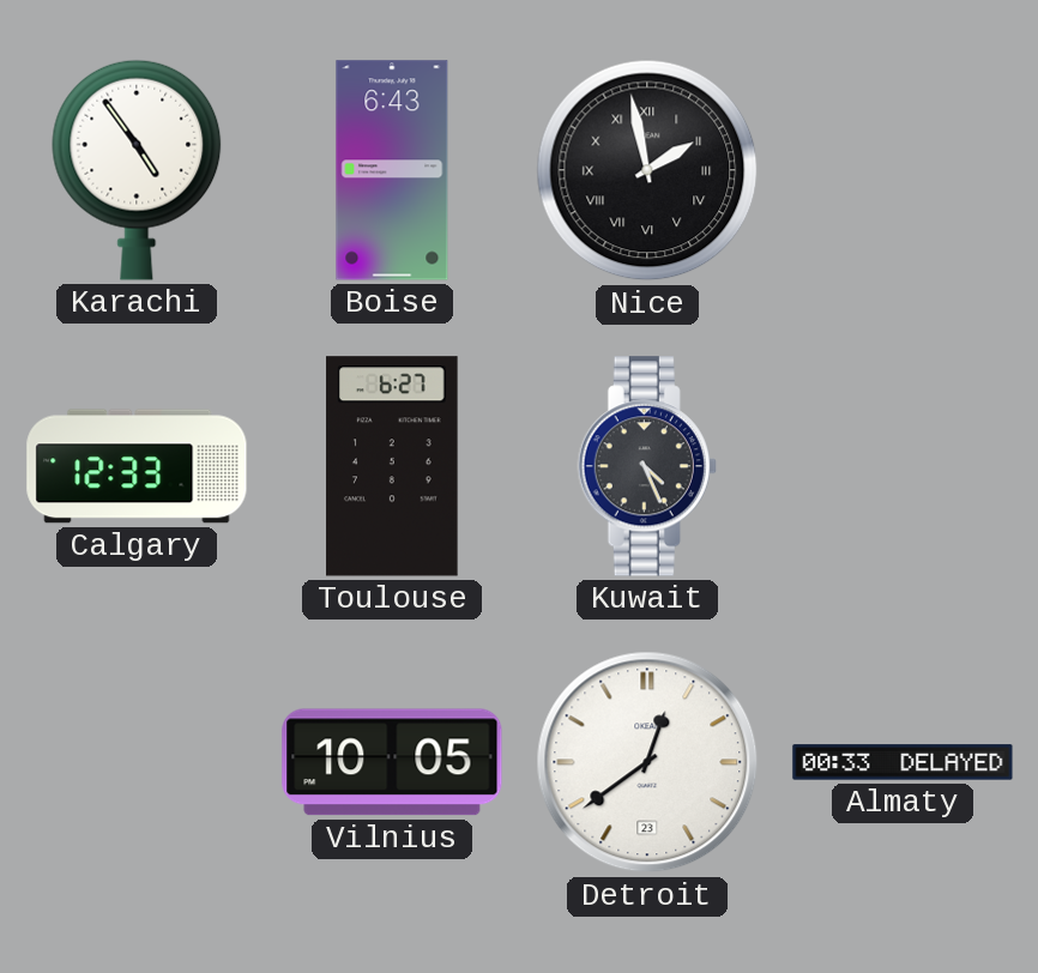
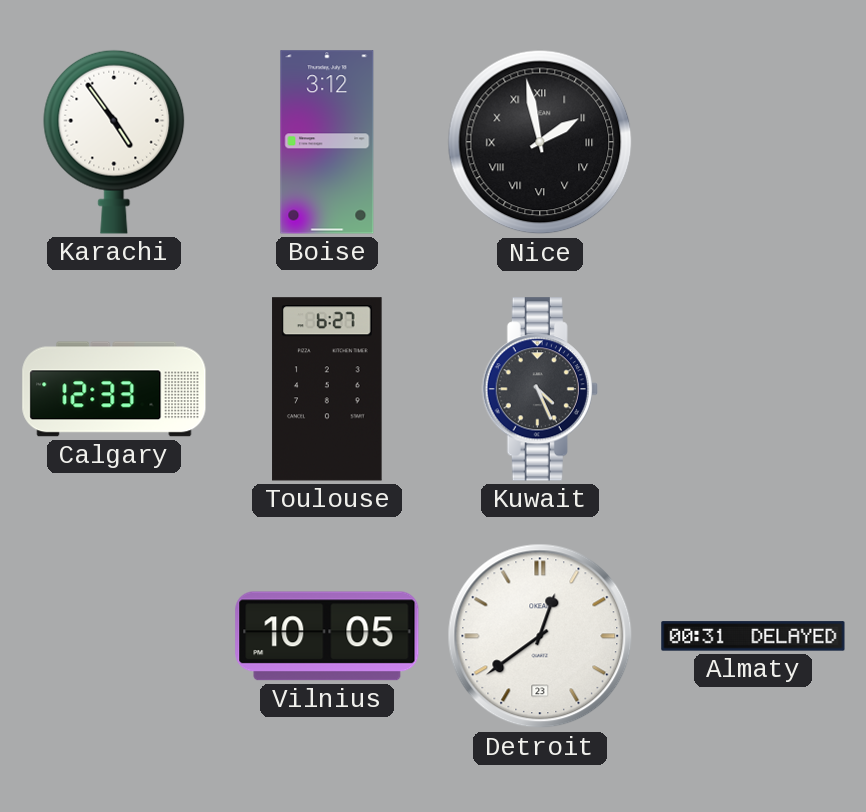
Boise: 6:43 -> 3:12 (327, 142)
Almaty: 00:33 -> 00:31 (753, 636)
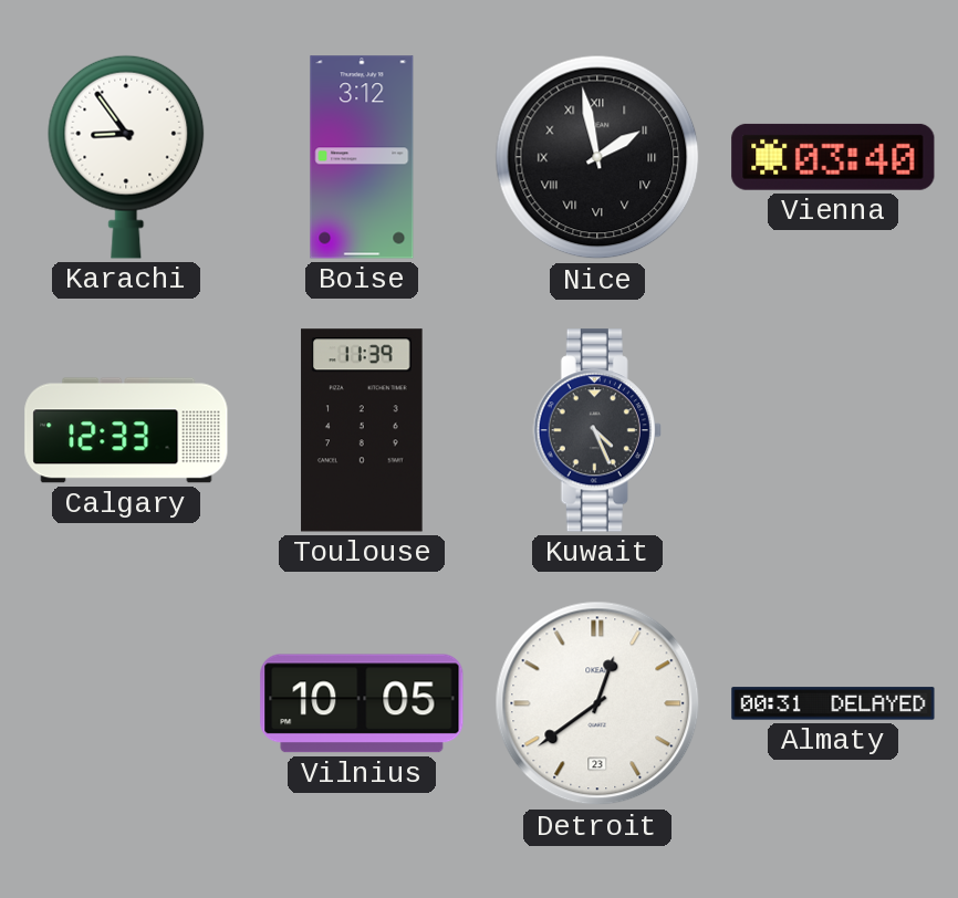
Karachi: 4:54 -> 8:54 (126, 157)
Vienna: none -> 03:40 (833, 157)
Toulouse: 6:27 -> 11:39 (362, 430)
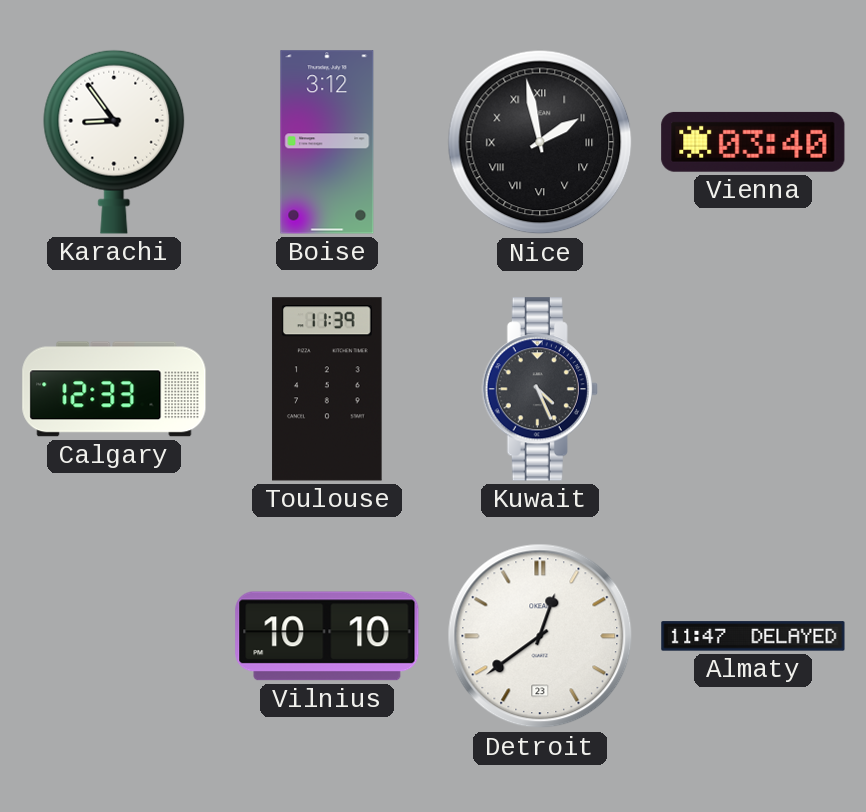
Vilnius: 10:05 -> 10:10 (327, 636)
Almaty: 00:31 -> 11:47 (753, 636)
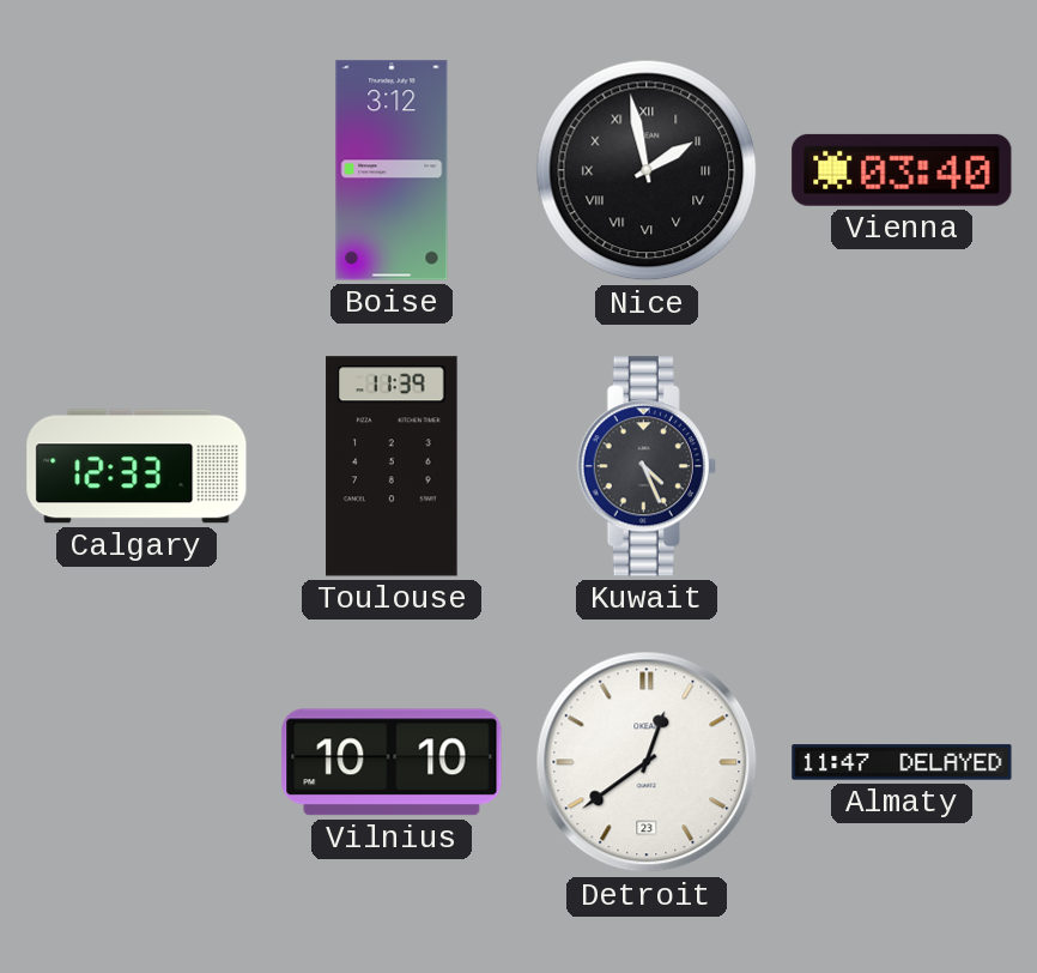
Karachi: 8:54 -> none (114, 142)
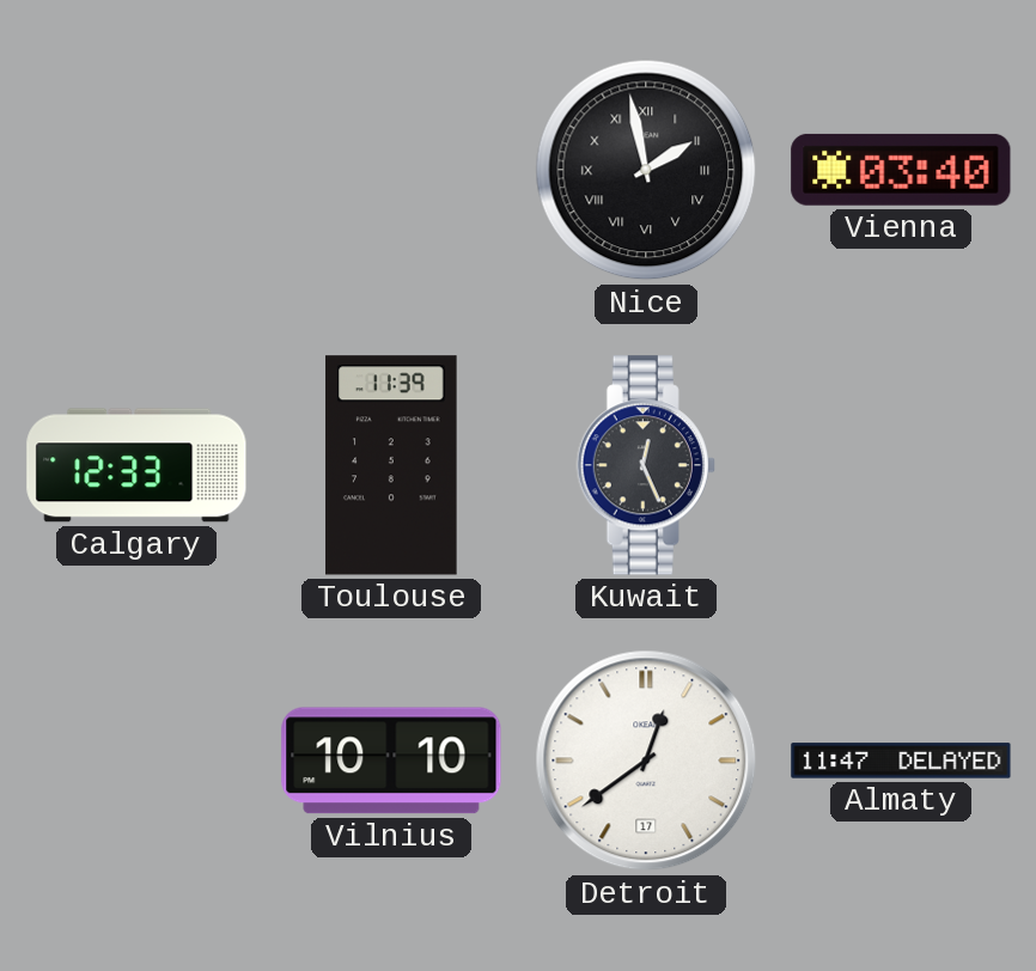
Boise: 3:12 -> none (392, 170)
Kuwait: 4:26 -> 12:26 (646, 465)
Detroit date: 23 -> 17 (646, 761)
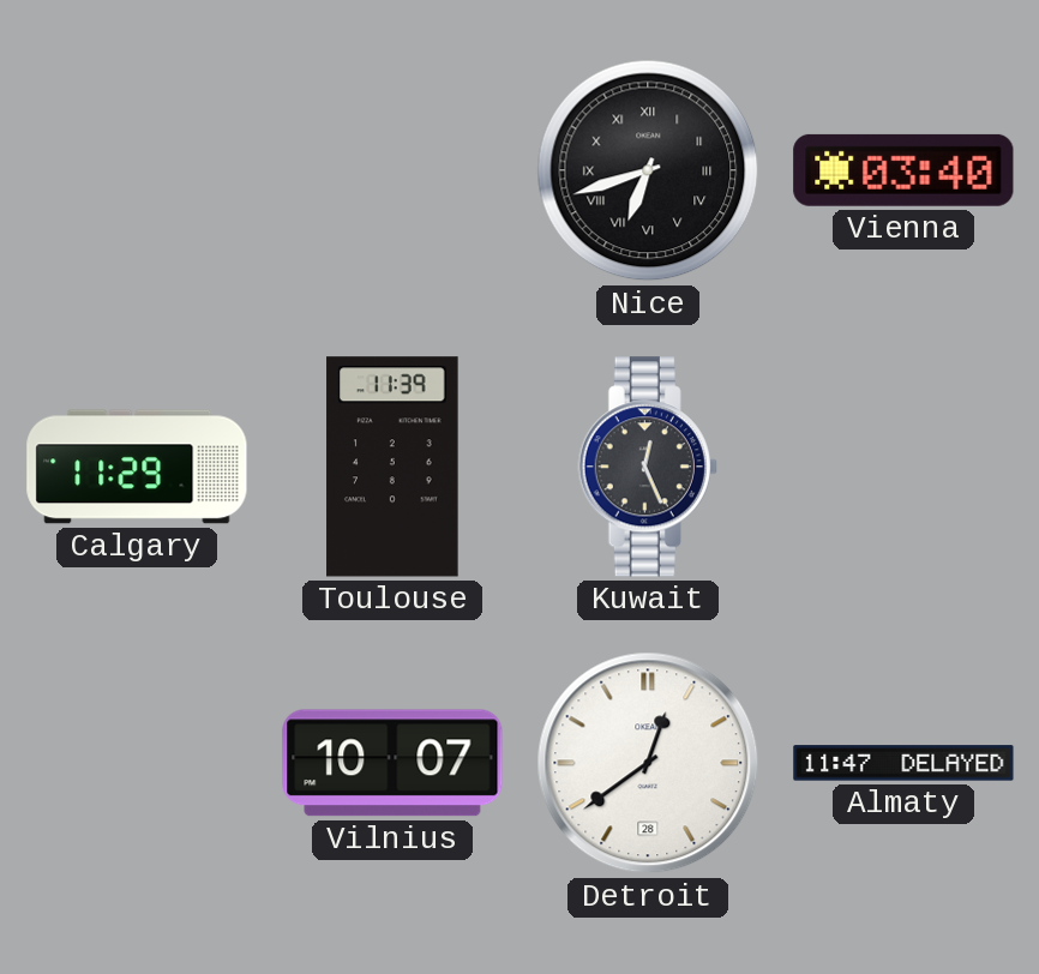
Nice: 1:58 -> 6:42 (648, 170)
Calgary: 12:33 -> 11:29 (137, 467)
Vilnius: 10:10 -> 10:07 (392, 763)
Detroit date: 17 -> 28 (648, 763)
